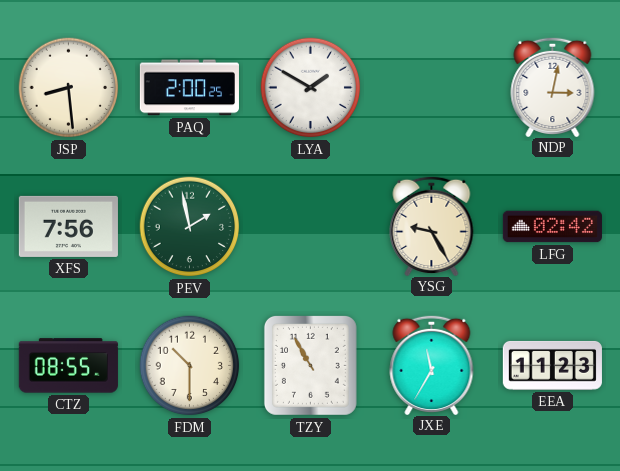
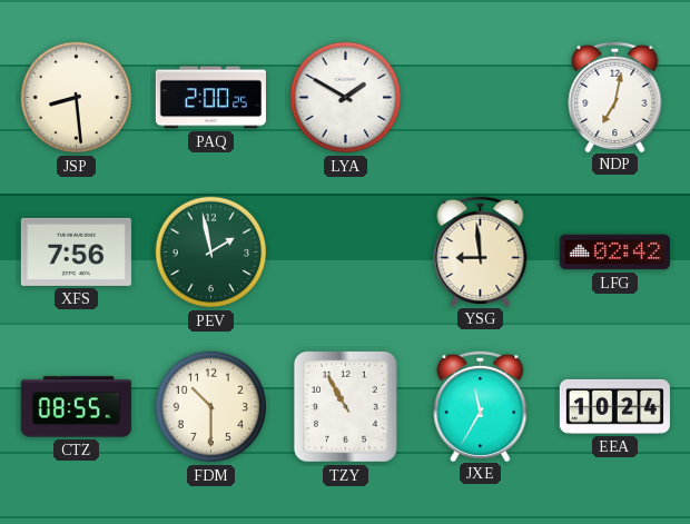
NDP: 3:02 -> 7:02 (615, 96)
YSG: 9:25 -> 8:59 (481, 250)
EEA: 11:23 -> 10:24 (614, 406)
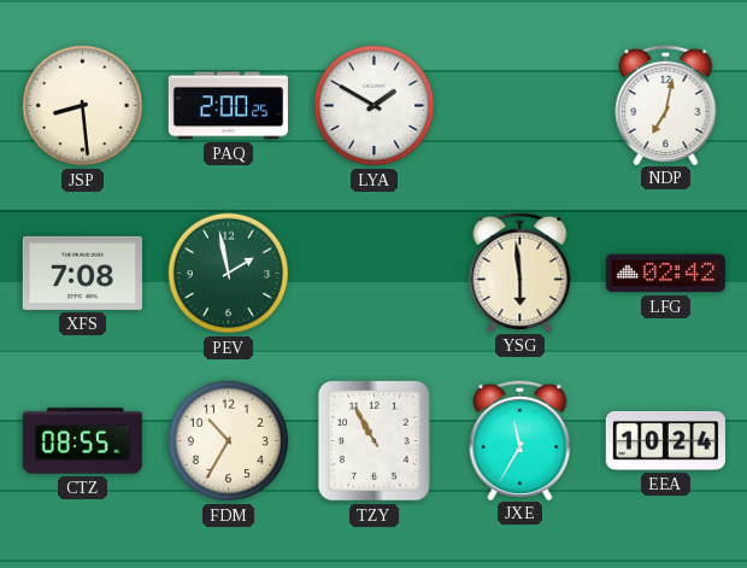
XFS: 7:56 -> 7:08 (82, 273)
YSG: 8:59 -> 5:59 (520, 271)
FDM: 10:30 -> 10:35 (229, 441)
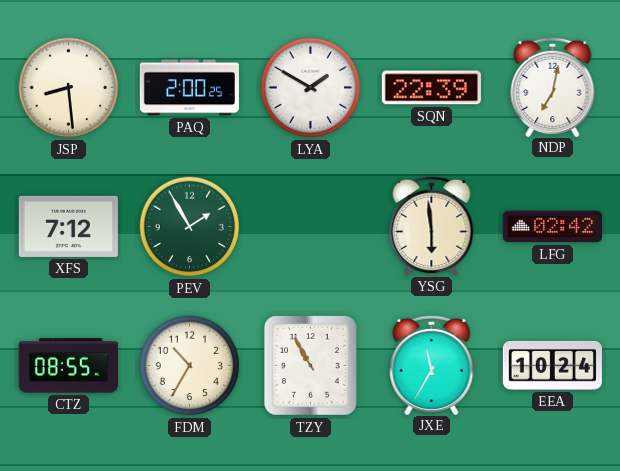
SQN: none -> 22:39 (431, 88)
XFS: 7:08 -> 7:12 (68, 226)
PEV: 1:58 -> 1:55 (190, 227)
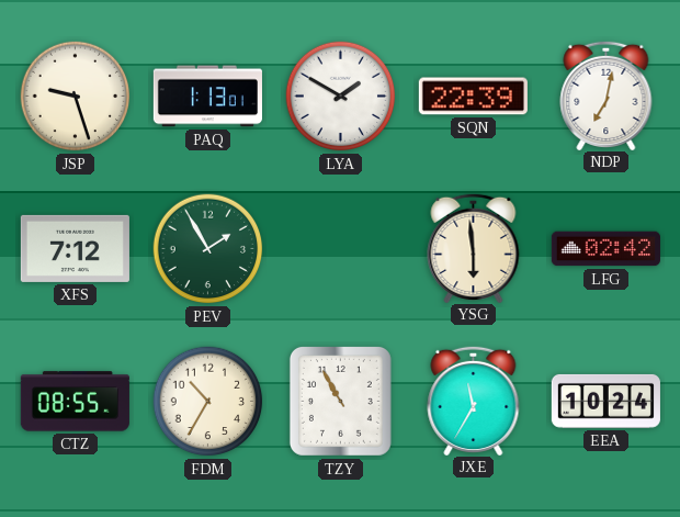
JSP: 8:29 -> 9:27 (76, 97)
PAQ: 2:00 -> 1:13 (207, 97)
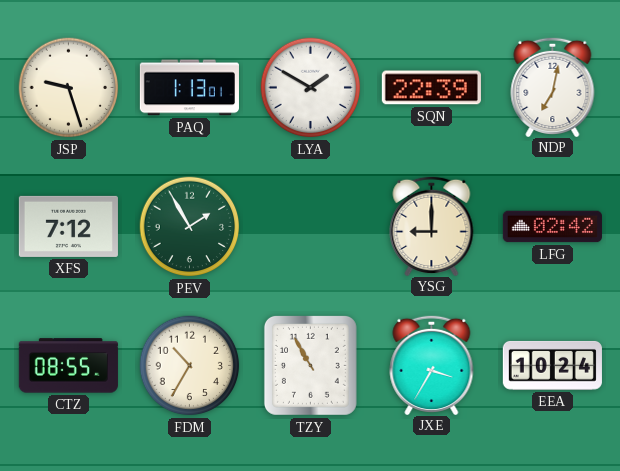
YSG: 5:59 -> 9:00 (432, 225)
JXE: 11:35 -> 3:35 (432, 364)
